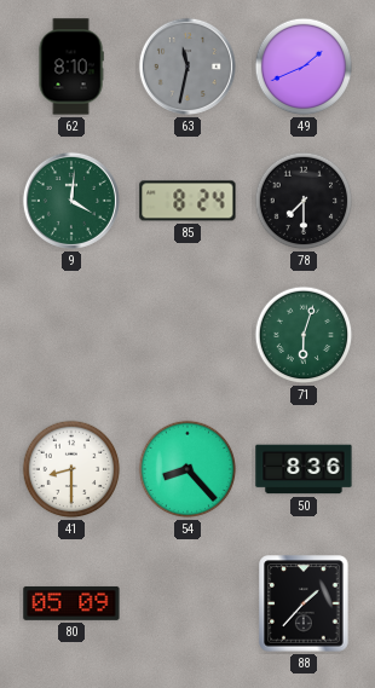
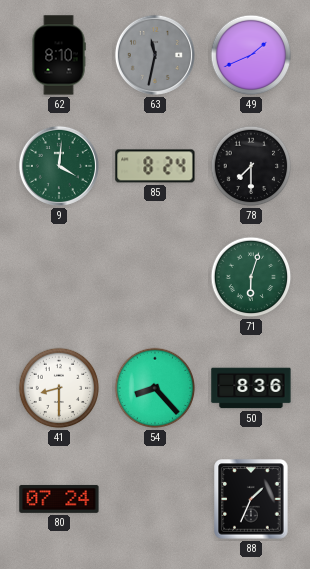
80: 05:09 -> 07:24 (59, 499)
88: 1:37 -> 1:34 (251, 499)
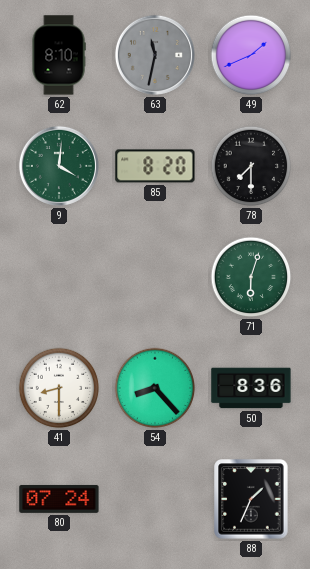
85: 8:24 -> 8:20 (155, 166)
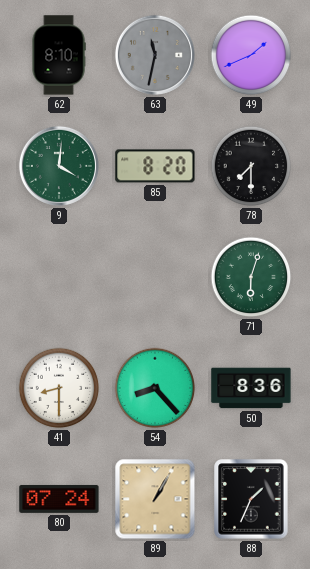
89: none -> 1:05 (155, 499)
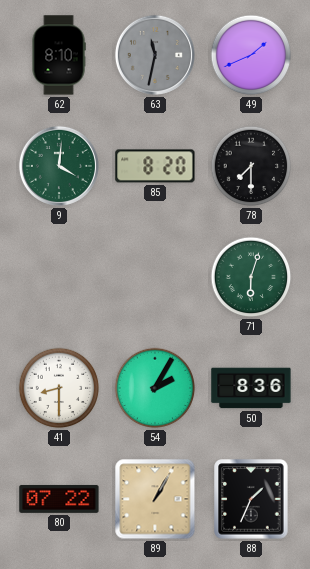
54: 8:23 -> 2:05 (155, 388)
80: 07:24 -> 07:22 (59, 499)
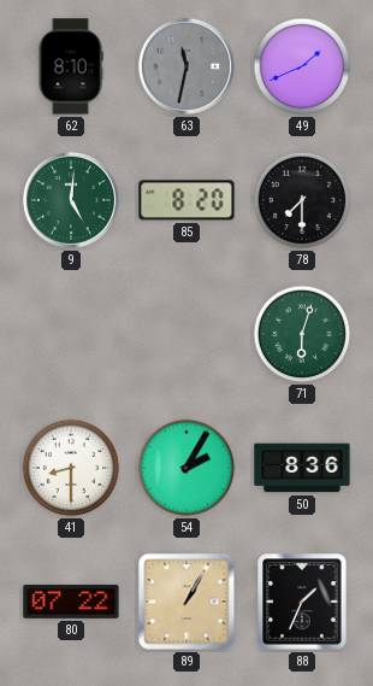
9: 4:01 -> 5:01 (71, 200)
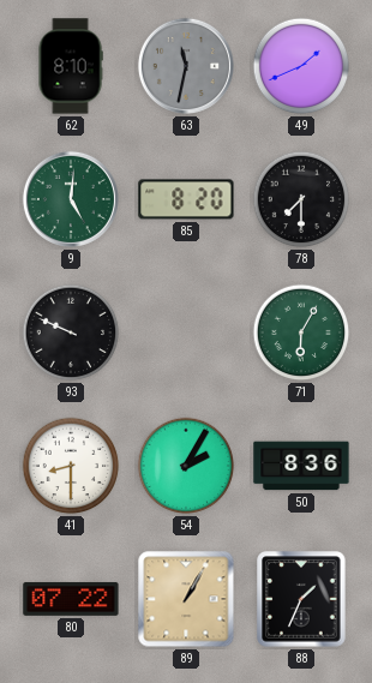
93: none -> 9:49 (71, 332)
71: 6:03 -> 6:05 (301, 332)
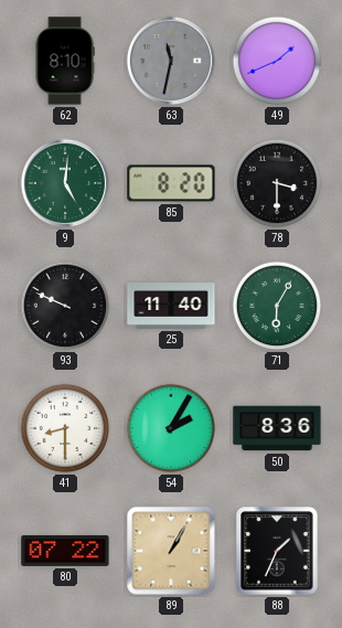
78: 7:30 -> 3:30 (277, 183)
25: none -> 11:40 (171, 307)
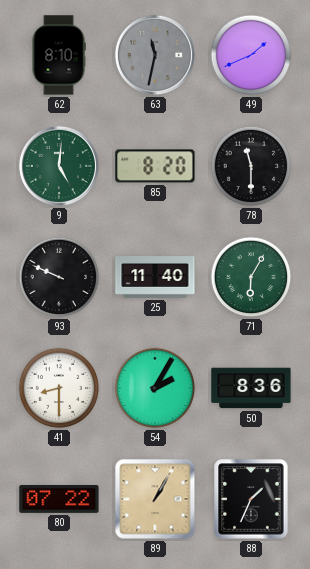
78: 3:30 -> 11:30 (251, 166)
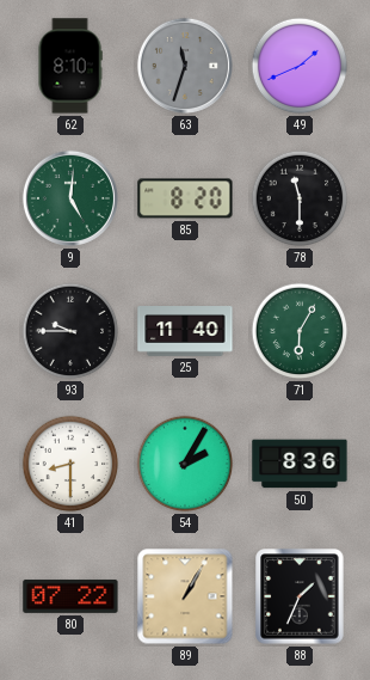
63: 11:32 -> 11:33 (185, 66)
93: 9:49 -> 9:45 (70, 331)
